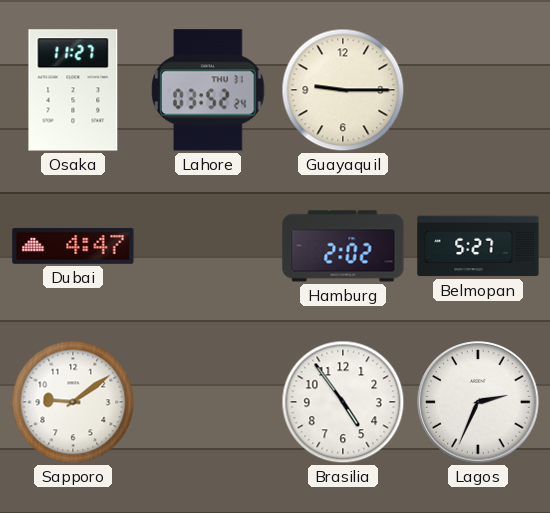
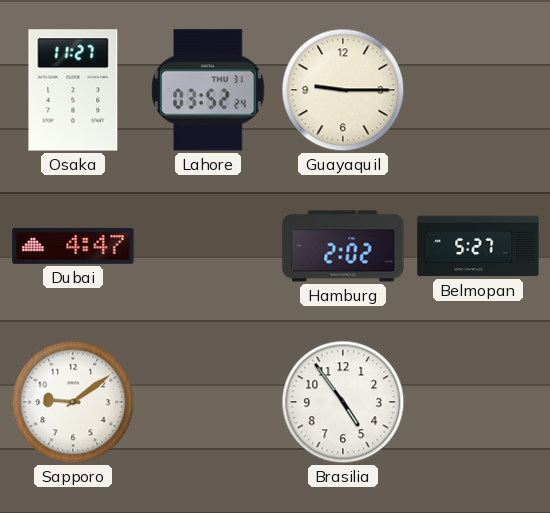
Lagos: 2:34 -> none (478, 402)
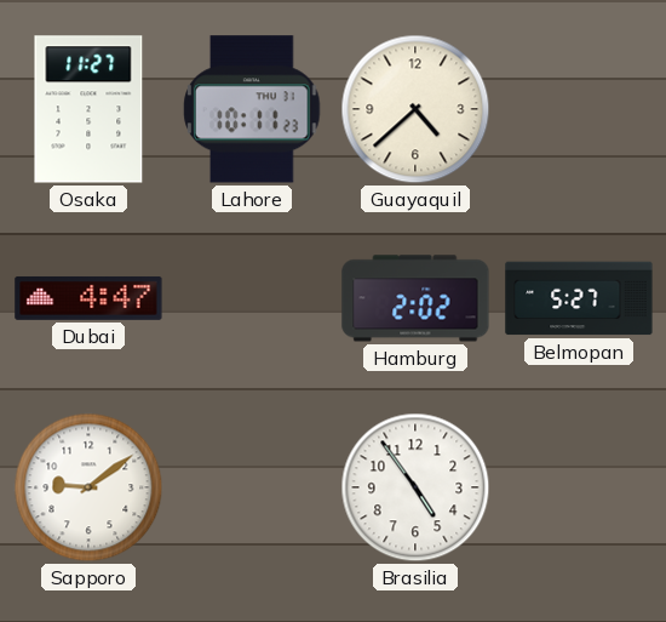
Lahore: 03:52 -> 10:11 (252, 109)
Guayaquil: 9:15 -> 4:38 (415, 109)
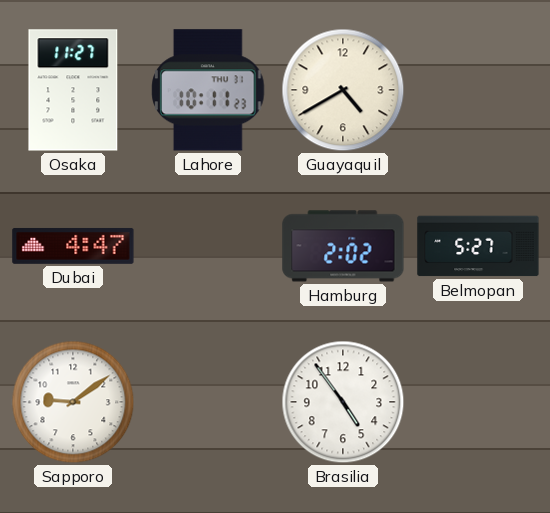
Guayaquil: 4:38 -> 4:40 (343, 90)
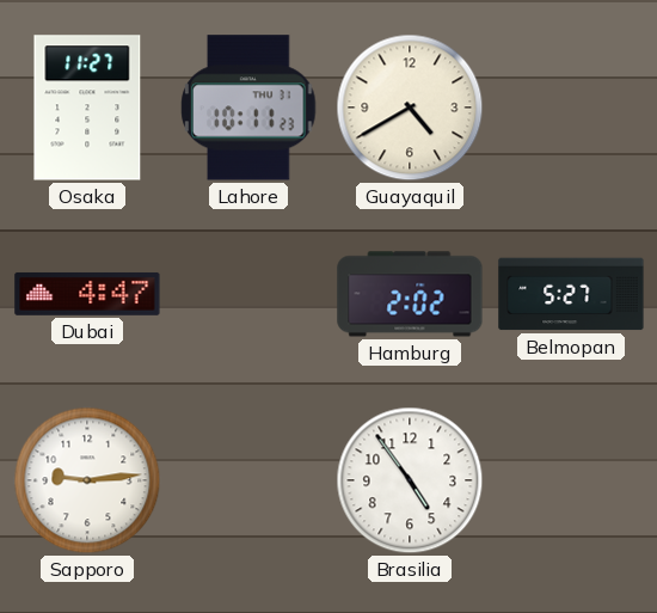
Sapporo: 9:09 -> 9:14 (87, 480)
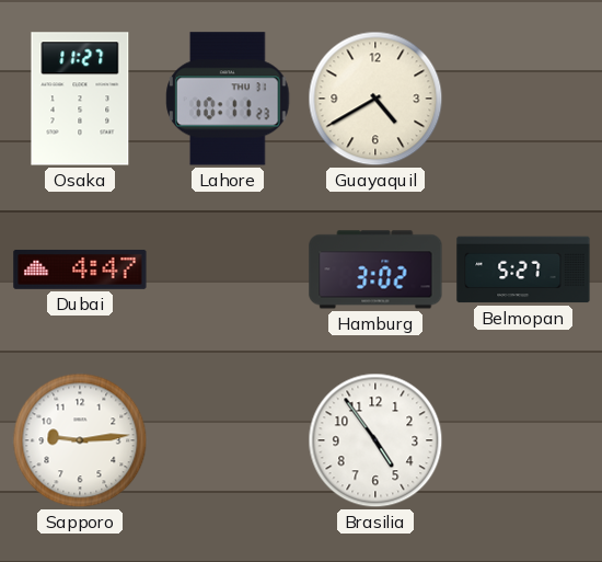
Hamburg: 2:02 -> 3:02 (375, 269)
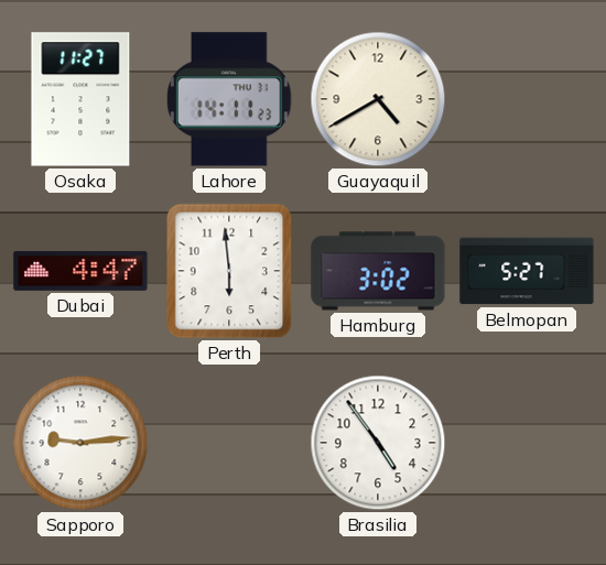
Lahore: 10:11 -> 14:11 (229, 99)
Perth: none -> 5:59 (229, 271)
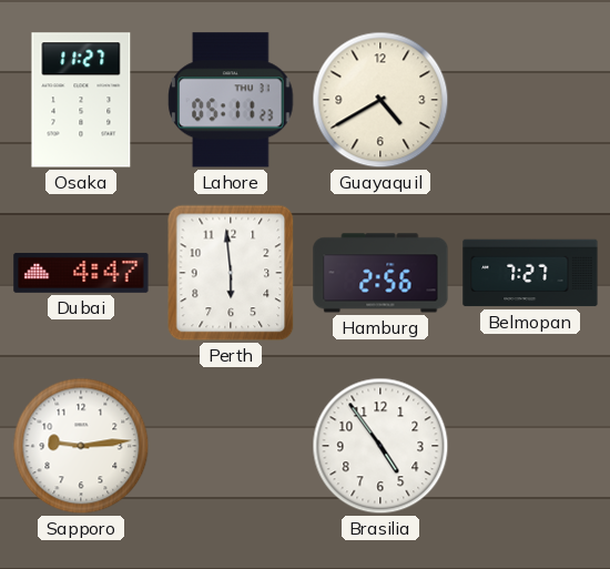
Lahore: 14:11 -> 05:11 (231, 100)
Hamburg: 3:02 -> 2:56 (380, 273)
Belmopan: 5:27 -> 7:27 (530, 273)
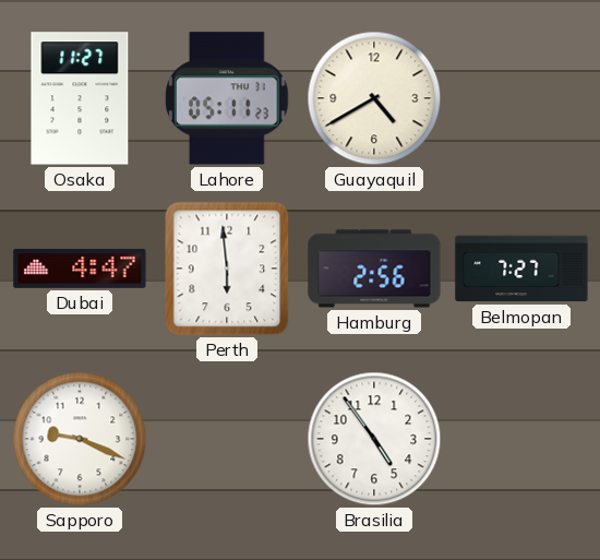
Sapporo: 9:14 -> 9:19 (80, 439)
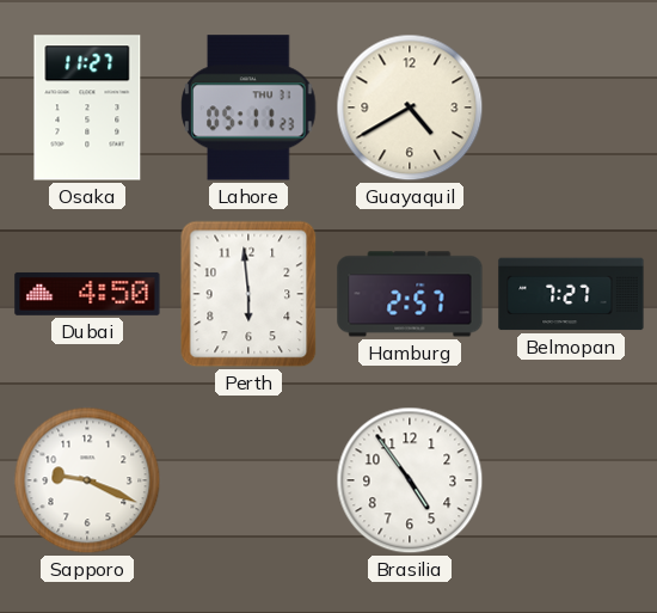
Dubai: 4:47 -> 4:50 (87, 294)
Hamburg: 2:56 -> 2:57 (410, 294)
